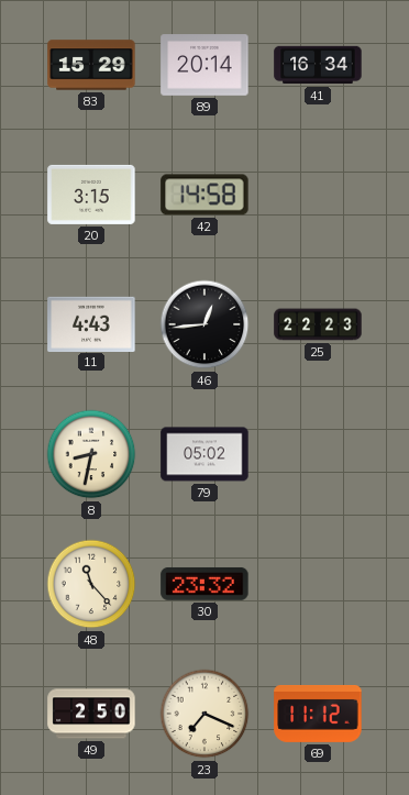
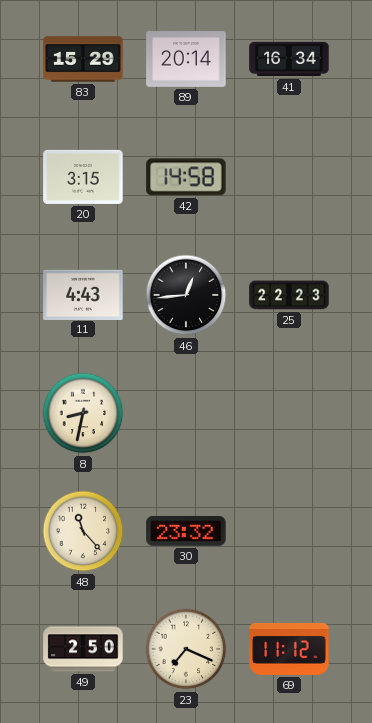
79: 05:02 -> none (204, 454)
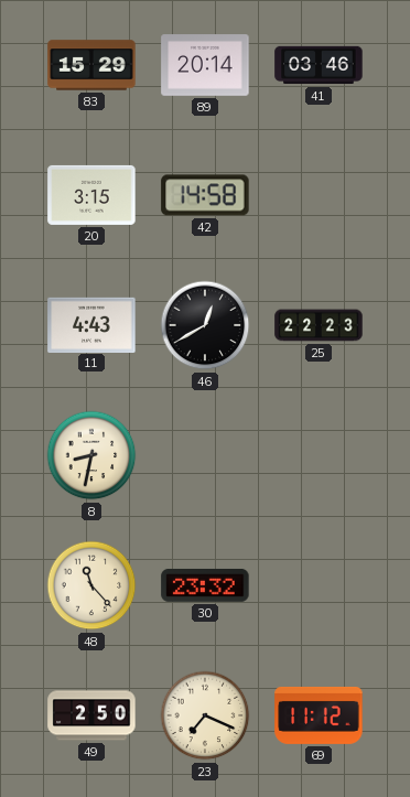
41: 16:34 -> 03:46 (319, 65)
46: 12:44 -> 12:40 (205, 325)
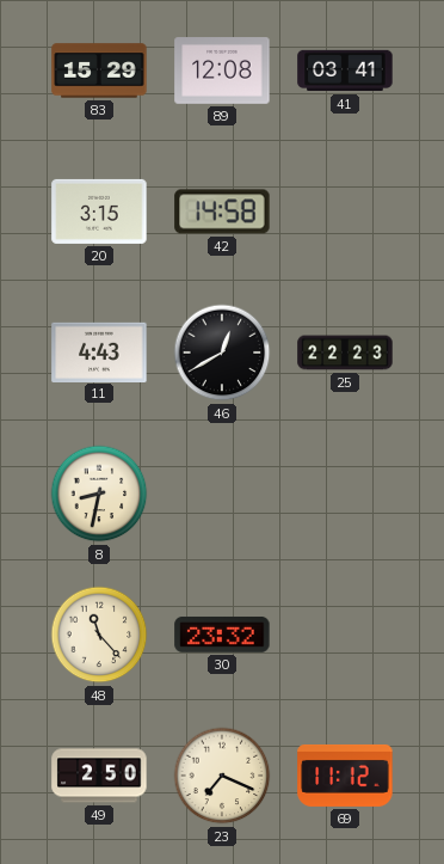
89: 20:14 -> 12:08 (222, 71)
41: 03:46 -> 03:41 (345, 71)
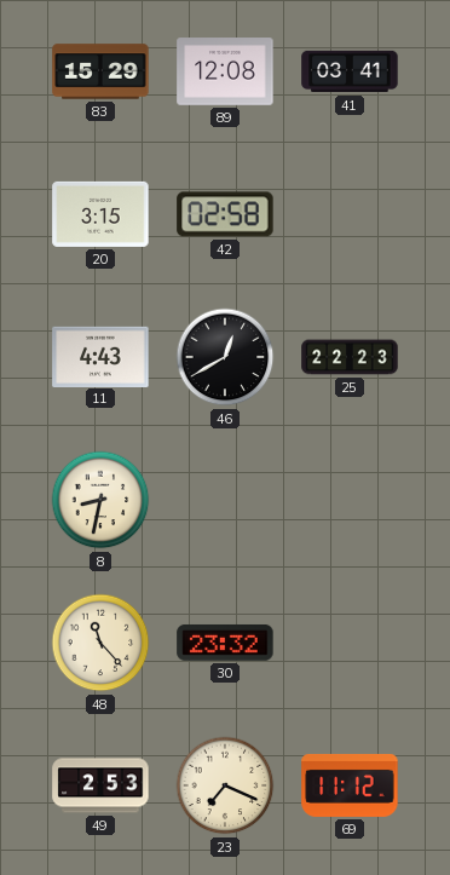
42: 14:58 -> 02:58 (225, 214)
49: 2:50 -> 2:53 (100, 785)
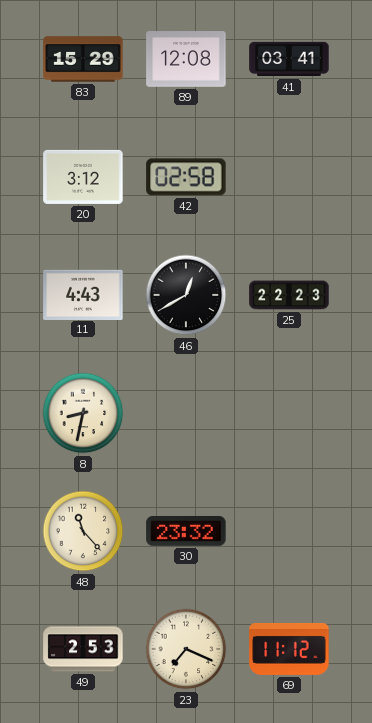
20: 3:15 -> 3:12 (83, 177)
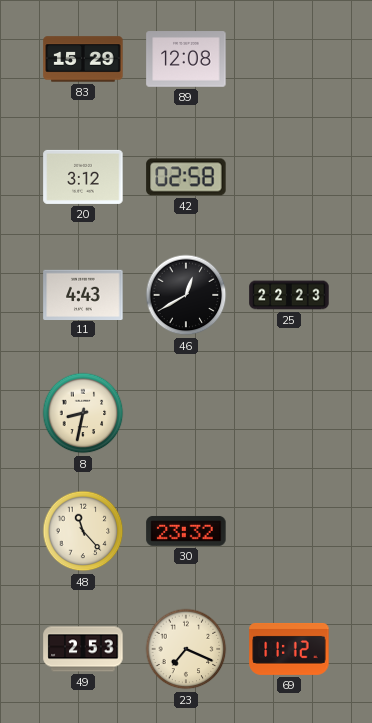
41: 03:41 -> none (289, 59)
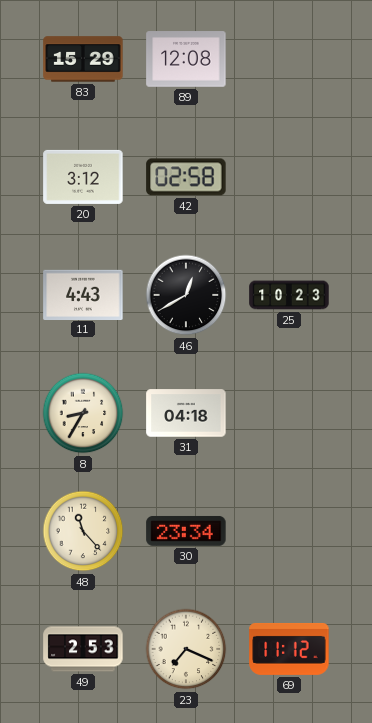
25: 22:23 -> 10:23 (289, 295)
8: 8:32 -> 8:35 (83, 413)
31: none -> 04:18 (186, 413)
30: 23:32 -> 23:34 (186, 531)
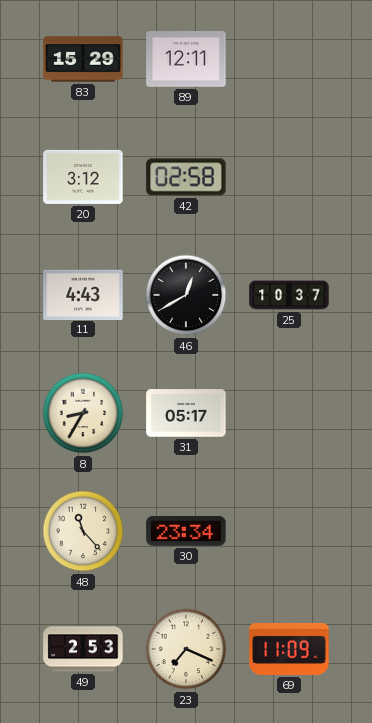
89: 12:08 -> 12:11 (186, 59)
25: 10:23 -> 10:37 (289, 295)
31: 04:18 -> 05:17 (186, 413)
69: 11:12 -> 11:09 (289, 649)
